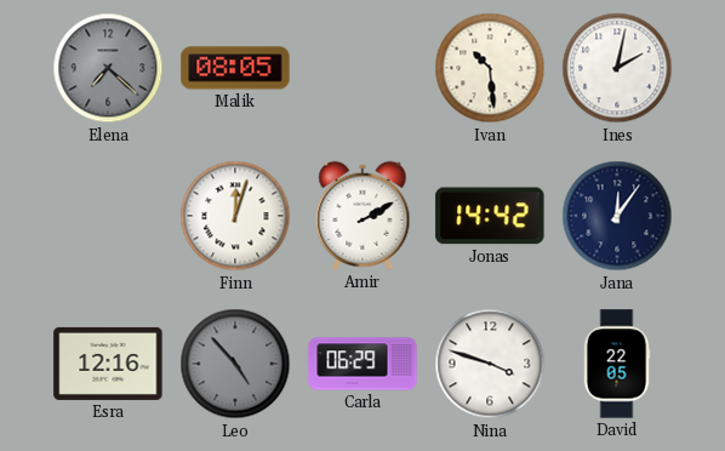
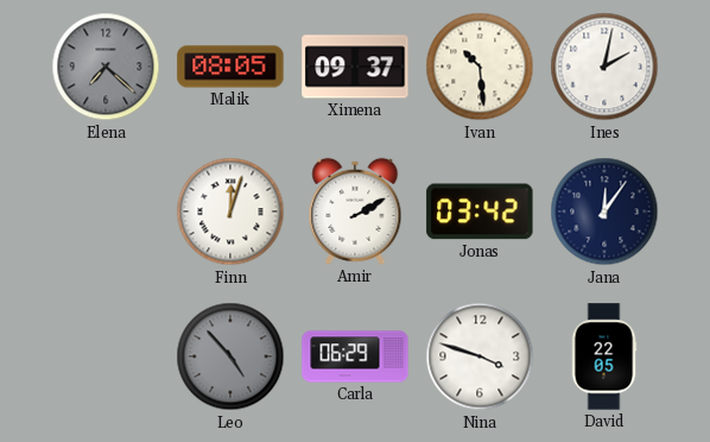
Ximena: none -> 09:37 (355, 67)
Jonas: 14:42 -> 03:42 (480, 211)
Esra: 12:16 -> none (108, 364)
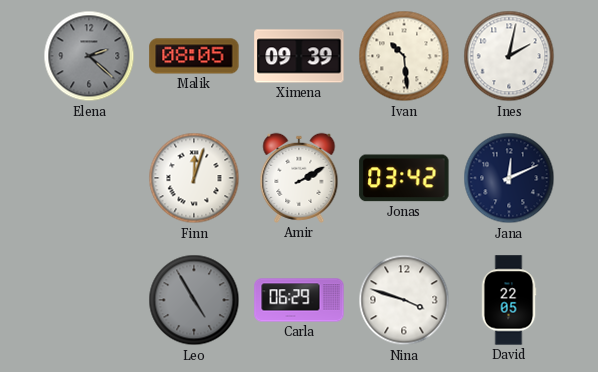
Elena: 7:22 -> 2:22 (89, 56)
Ximena: 09:37 -> 09:39 (299, 56)
Jana: 12:06 -> 12:11 (509, 178)
Leo: 4:53 -> 4:55 (194, 300)
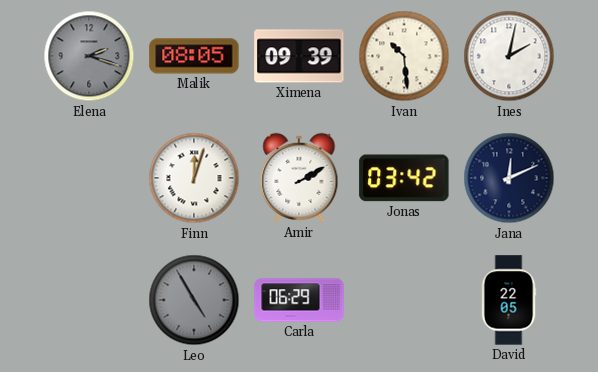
Elena: 2:22 -> 2:18 (89, 56)
Nina: 3:48 -> none (404, 300)
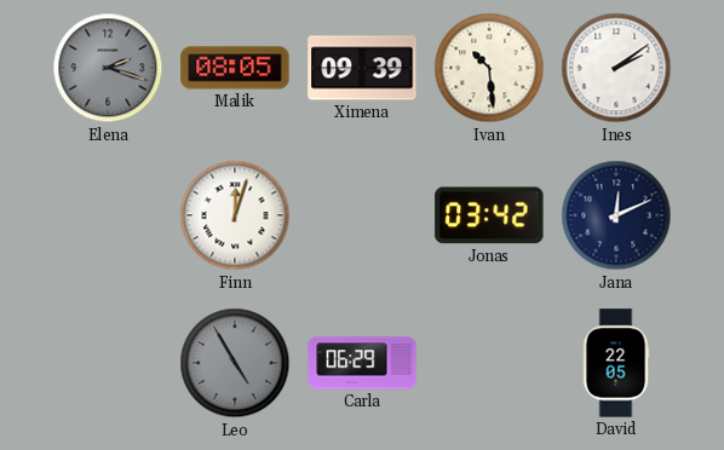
Ines: 2:02 -> 2:09 (616, 68)
Amir: 2:10 -> none (299, 178)
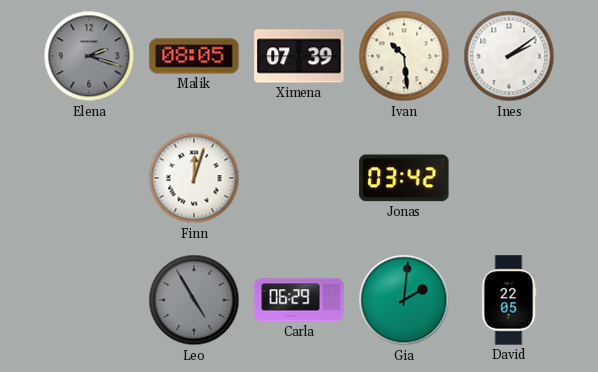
Ximena: 09:39 -> 07:39 (299, 56)
Jana: 12:11 -> none (616, 215)
Gia: none -> 2:01 (404, 300)
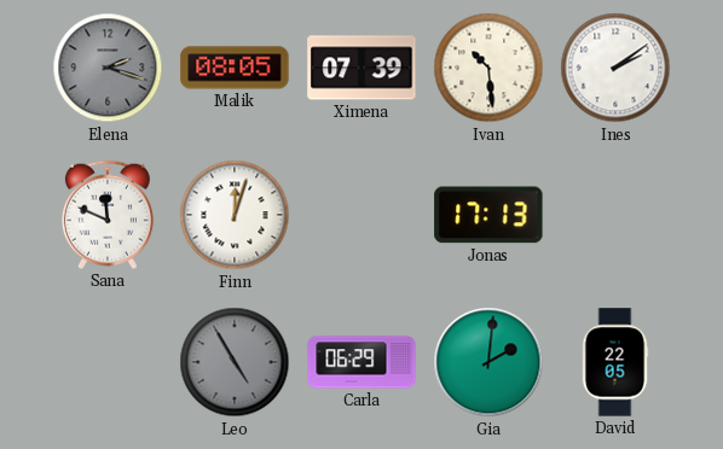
Sana: none -> 11:49 (108, 215)
Jonas: 03:42 -> 17:13 (488, 215)
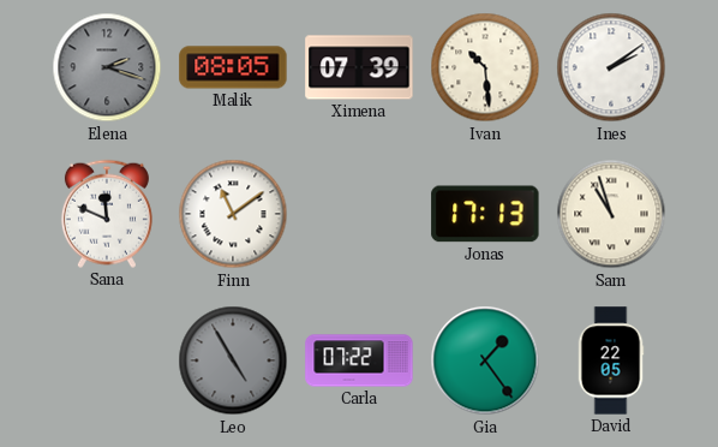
Finn: 12:03 -> 11:09 (233, 214)
Sam: none -> 10:57 (611, 214)
Carla: 06:29 -> 07:22 (359, 360)
Gia: 2:01 -> 1:24 (485, 360)
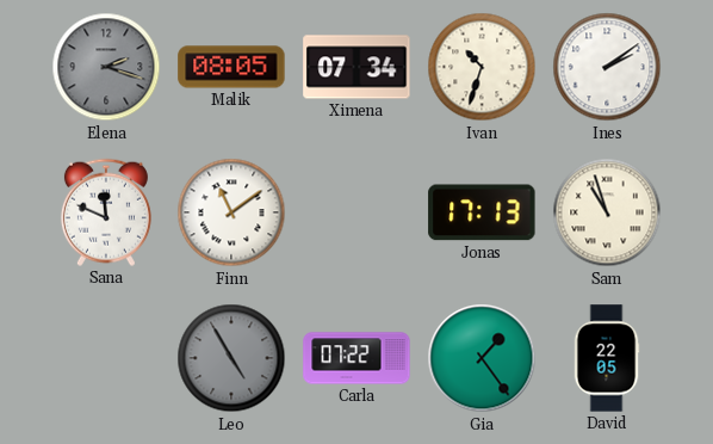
Ximena: 07:39 -> 07:34 (356, 67)
Ivan: 10:29 -> 10:33 (482, 67)
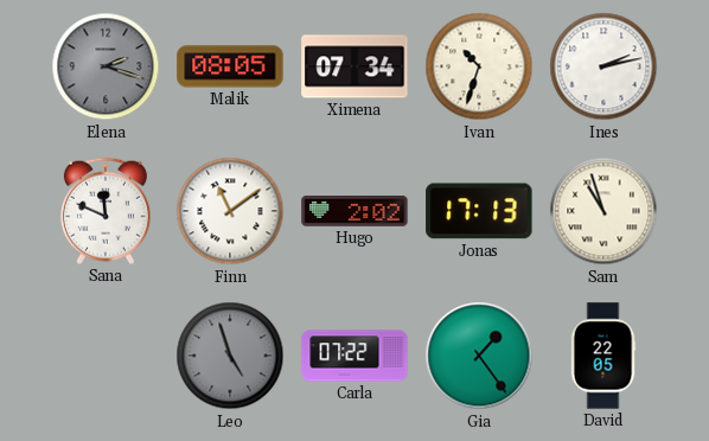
Ines: 2:09 -> 2:13 (603, 66)
Hugo: none -> 2:02 (354, 212)
Leo: 4:55 -> 4:57 (230, 356)
